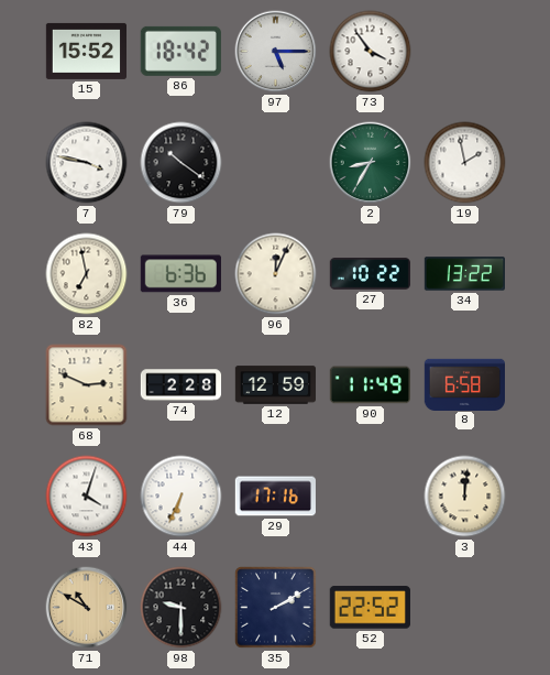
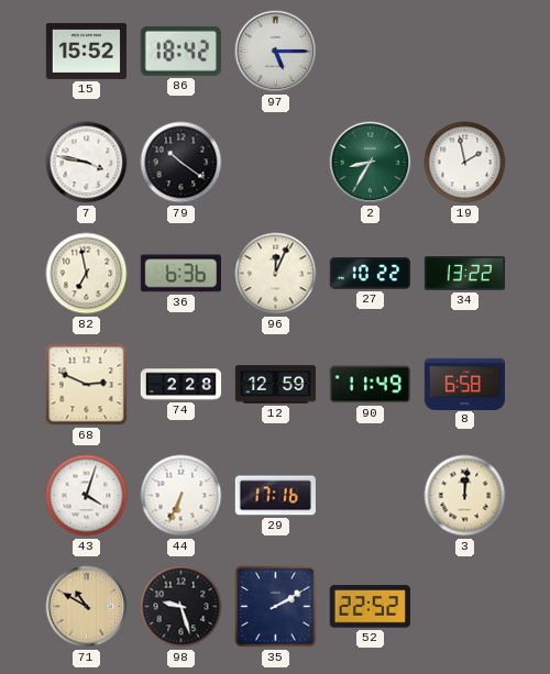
73: 3:54 -> none (371, 52)
98: 9:30 -> 9:27 (182, 607)
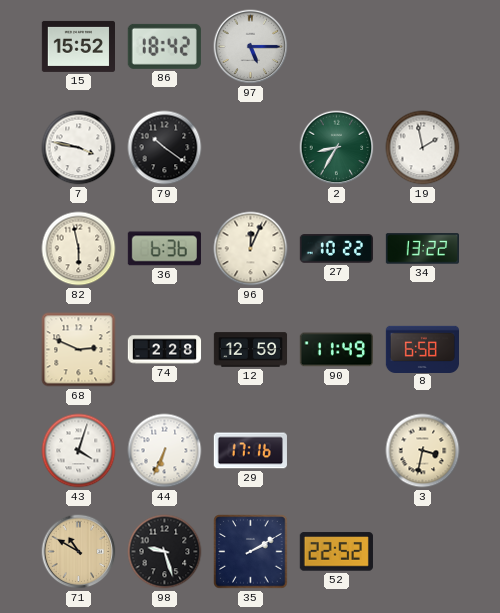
82: 6:58 -> 5:58 (79, 249)
3: 12:01 -> 3:32 (423, 451)
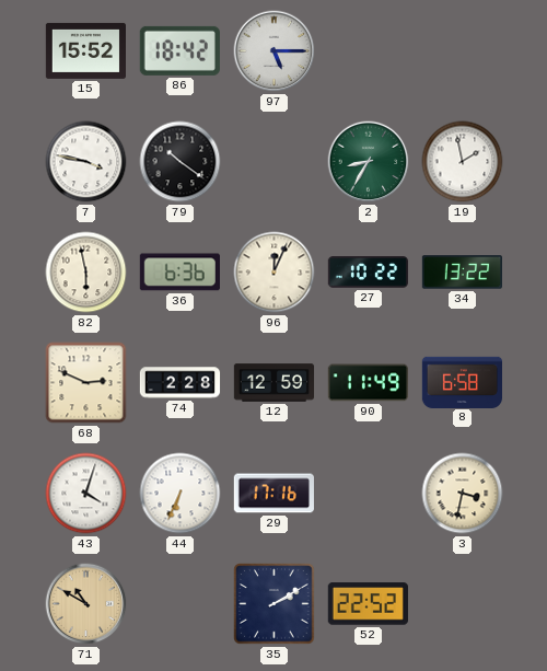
98: 9:27 -> none (165, 552)
